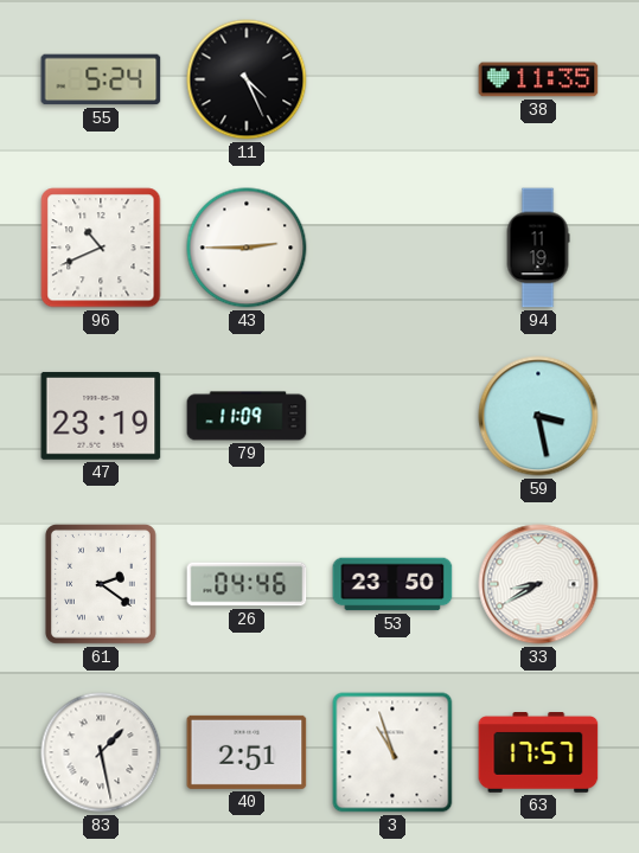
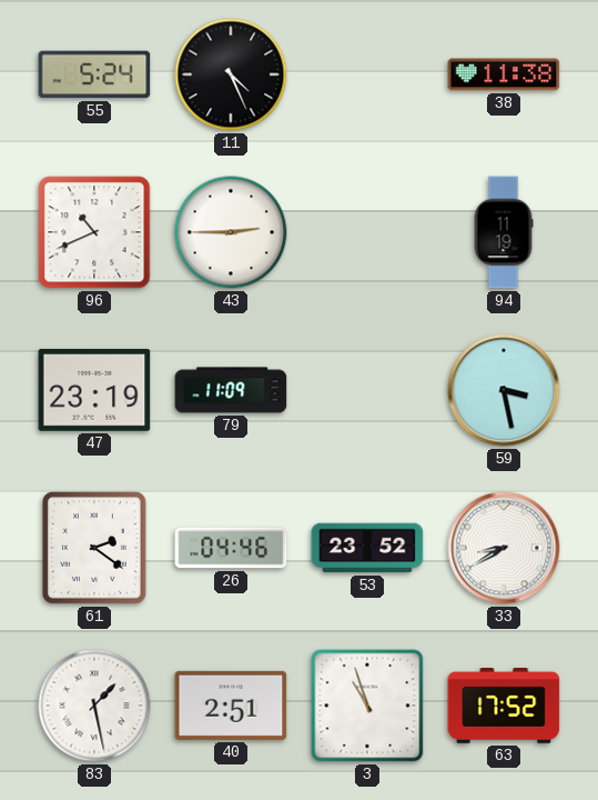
38: 11:35 -> 11:38 (504, 74)
53: 23:50 -> 23:52 (367, 548)
63: 17:57 -> 17:52 (504, 707)
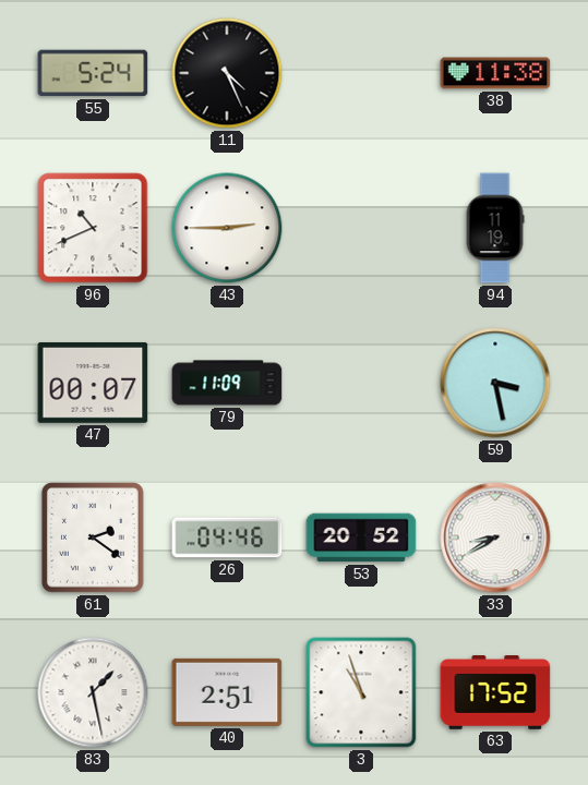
47: 23:19 -> 00:07 (93, 383)
53: 23:52 -> 20:52 (361, 538)
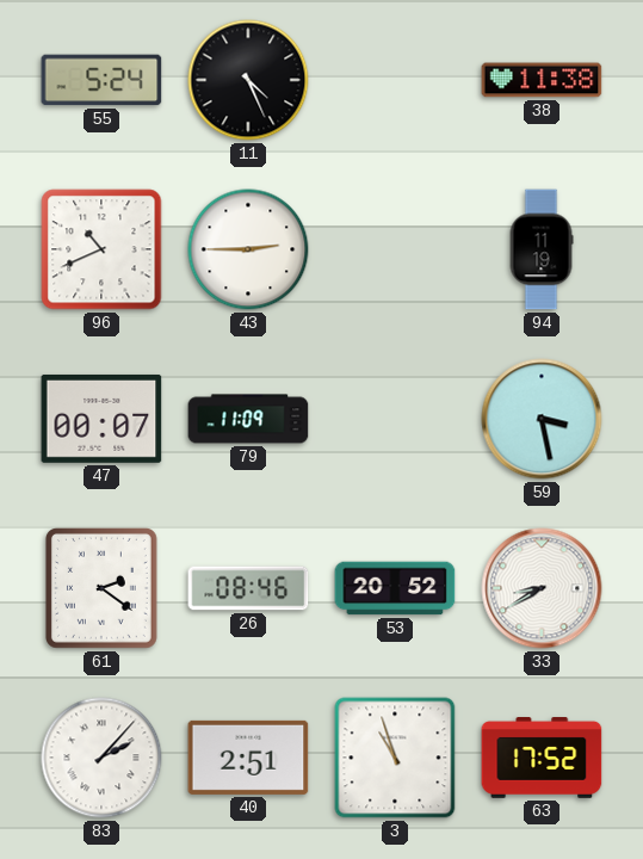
26: 04:46 -> 08:46 (248, 588)
83: 1:28 -> 2:07 (101, 758)
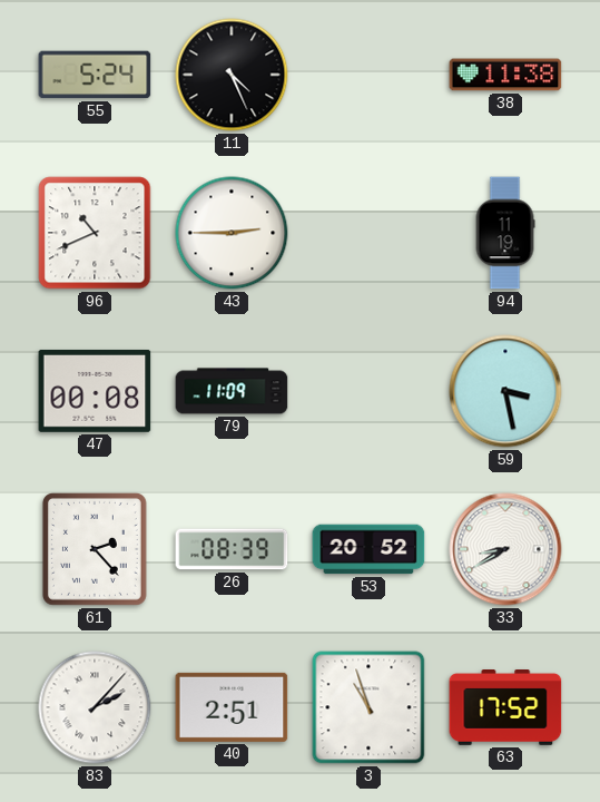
47: 00:07 -> 00:08 (95, 391)
61: 2:21 -> 2:23 (95, 549)
26: 08:46 -> 08:39 (232, 549)
